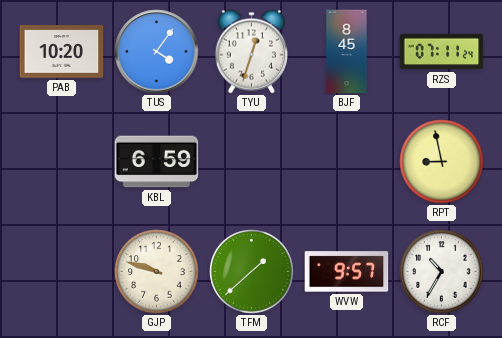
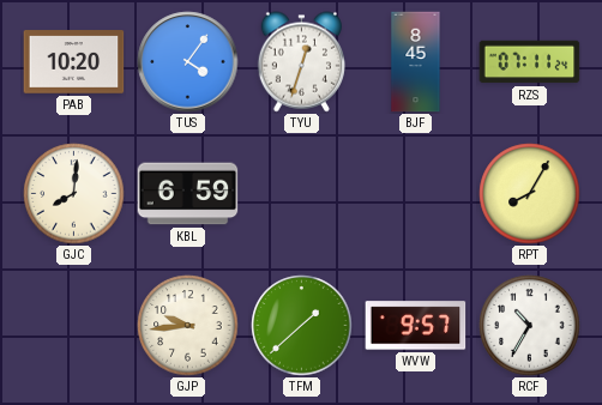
GJC: none -> 8:01 (74, 194)
RPT: 8:58 -> 8:05 (530, 194)
GJP: 9:48 -> 9:44 (188, 326)
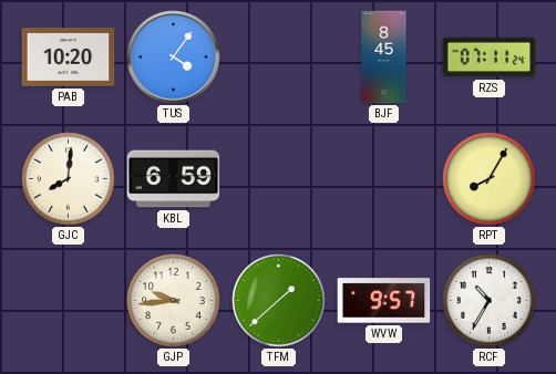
TYU: 12:33 -> none (301, 62)
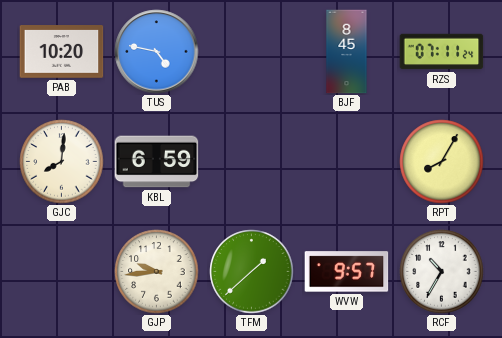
TUS: 4:06 -> 4:47 (157, 52)
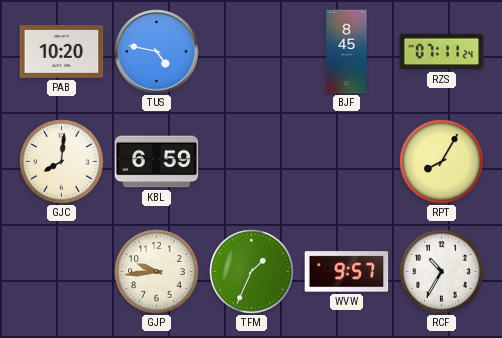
TFM: 1:38 -> 1:34 (252, 272)
